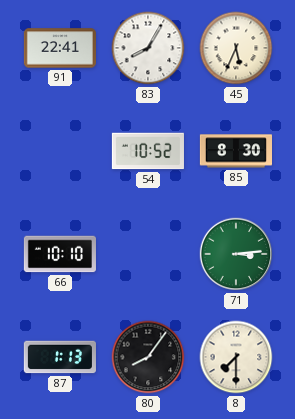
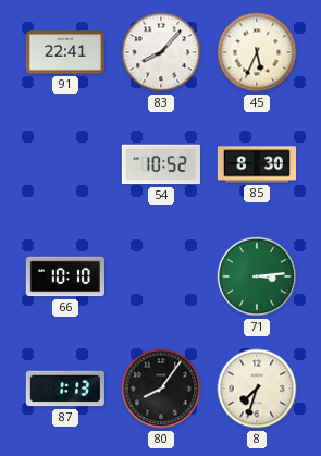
83: 8:05 -> 8:07 (161, 52)
8: 7:30 -> 7:33 (257, 389)
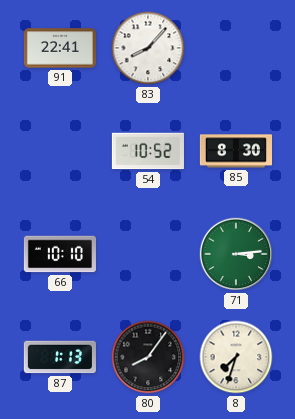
45: 5:34 -> none (257, 52)
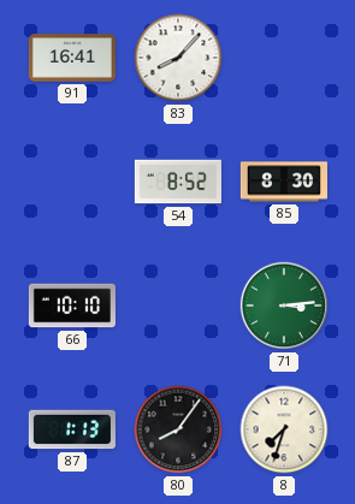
91: 22:41 -> 16:41 (72, 58)
54: 10:52 -> 8:52 (178, 182)
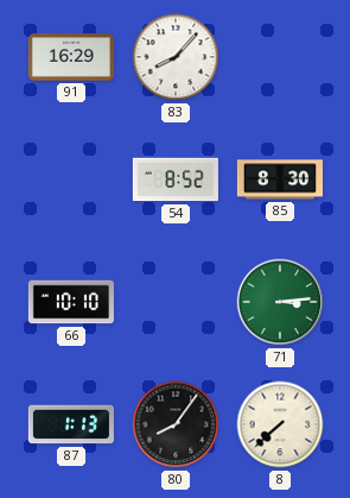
91: 16:41 -> 16:29 (71, 57)
8: 7:33 -> 7:38 (280, 424)
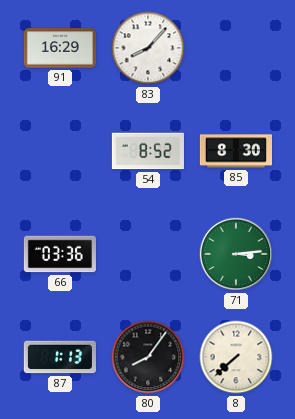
66: 10:10 -> 03:36 (60, 254)
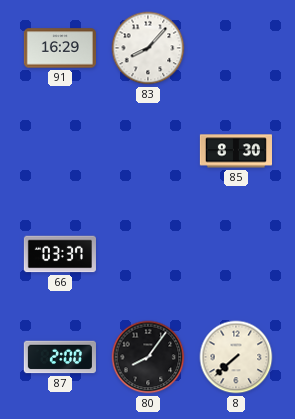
54: 8:52 -> none (148, 151)
66: 03:36 -> 03:37 (60, 254)
71: 3:14 -> none (236, 254)
87: 1:13 -> 2:00 (60, 357)
